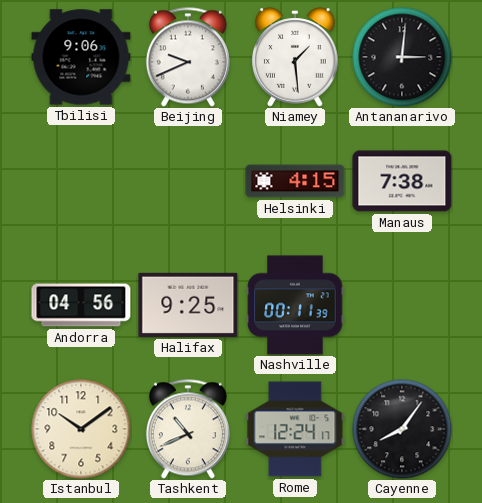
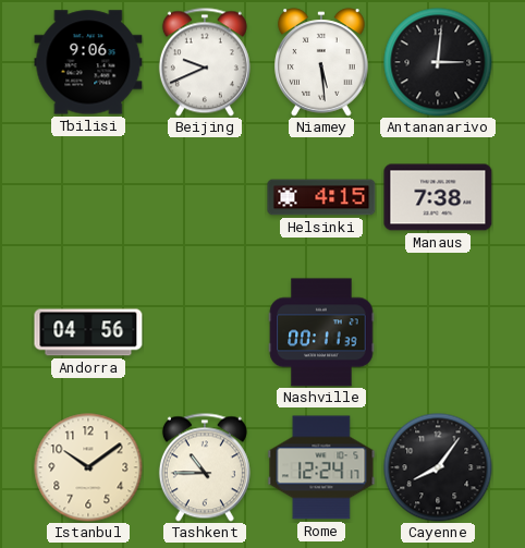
Niamey: 1:29 -> 5:29 (321, 62)
Halifax: 9:25 -> none (188, 305)
Tashkent: 10:41 -> 10:45 (205, 467)
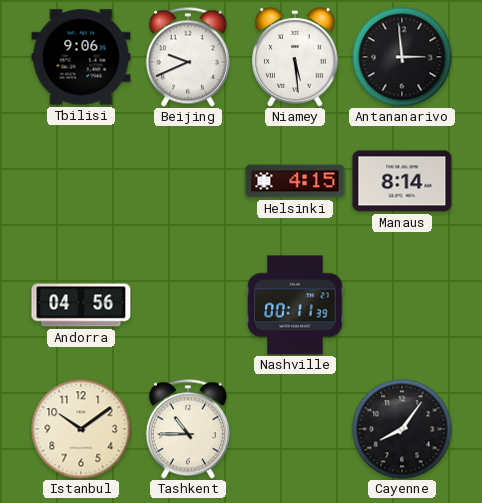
Antananarivo: 3:01 -> 2:59 (402, 57)
Manaus: 7:38 -> 8:14 (402, 181)
Rome: 12:24 -> none (321, 467)
